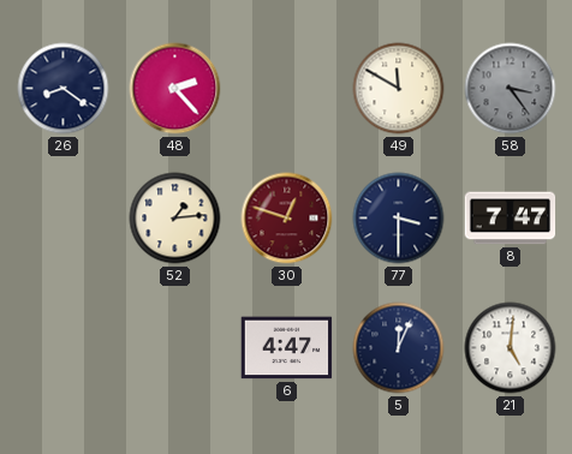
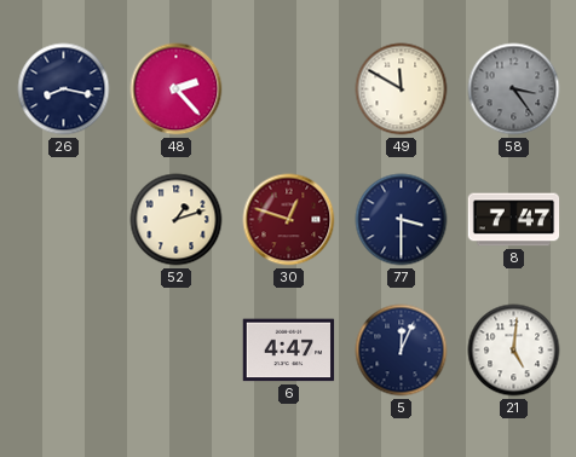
26: 8:21 -> 8:17 (64, 89)
52: 1:14 -> 1:12 (177, 220)
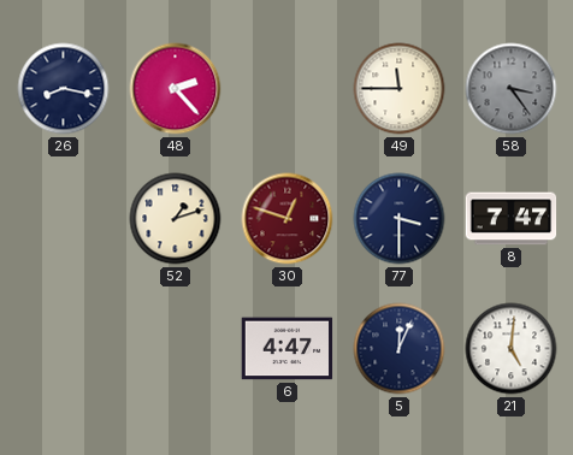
49: 11:50 -> 11:45 (400, 89)
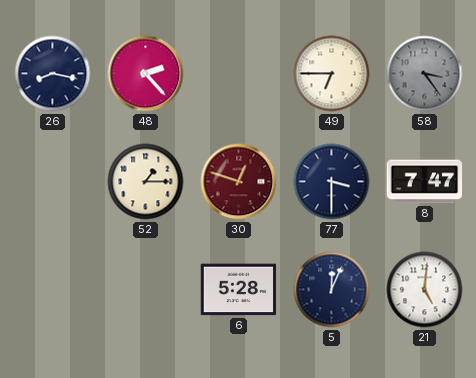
49: 11:45 -> 6:45 (332, 74)
52: 1:12 -> 1:15 (146, 182)
6: 4:47 -> 5:28 (239, 290)
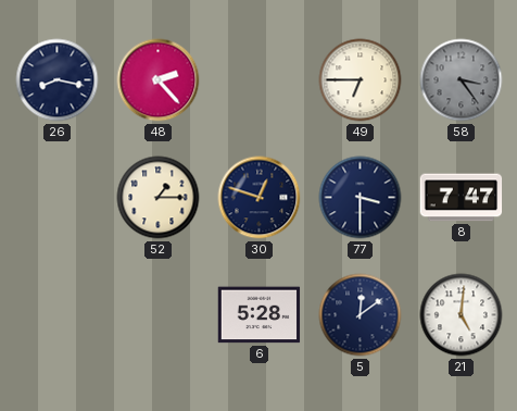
30 dial: burgundy -> navy (260, 198)
5: 12:04 -> 12:09 (361, 315)
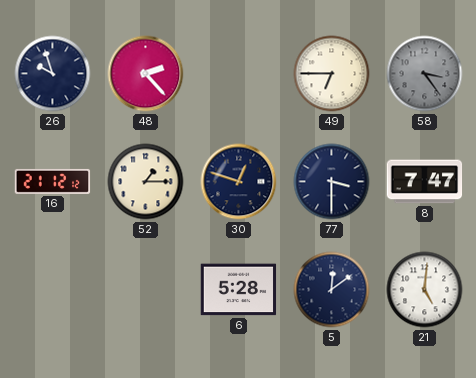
26: 8:17 -> 9:57 (53, 74)
16: none -> 21:12 (53, 181)
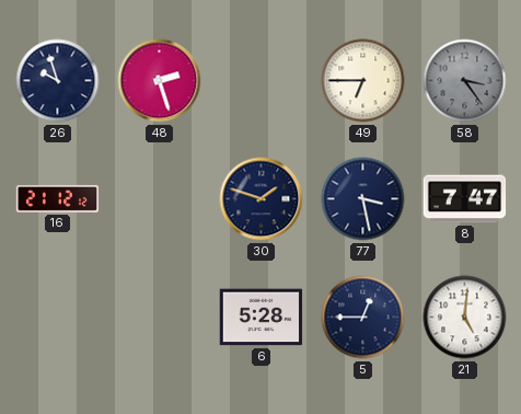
48: 2:23 -> 2:27 (160, 81)
52: 1:15 -> none (146, 182)
30: 12:48 -> 1:48 (262, 199)
77: 3:30 -> 3:28 (363, 199)
5: 12:09 -> 12:45 (363, 318)
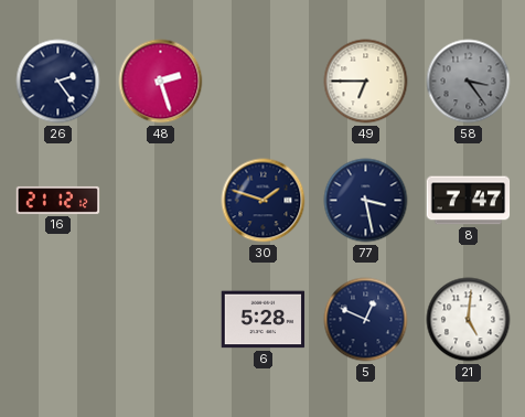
26: 9:57 -> 2:24 (58, 82)
5: 12:45 -> 12:49 (366, 320)
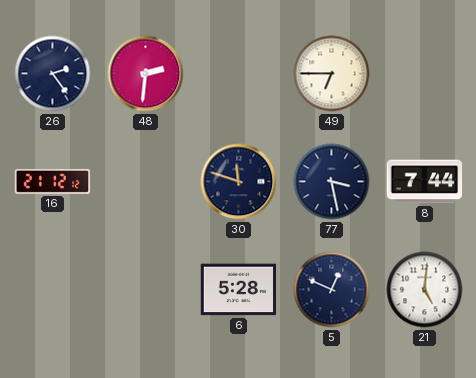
48: 2:27 -> 2:31 (146, 74)
58: 3:24 -> none (469, 82)
30: 1:48 -> 11:48 (239, 182)
8: 7:47 -> 7:44 (425, 182)
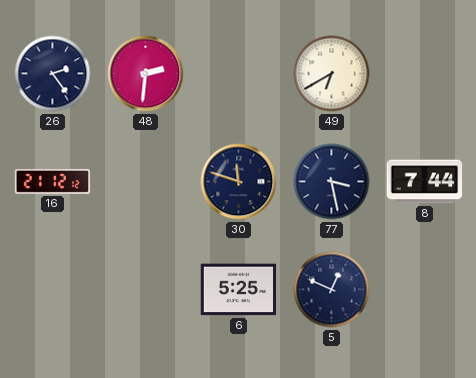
49: 6:45 -> 6:40 (332, 74)
6: 5:28 -> 5:25 (239, 290)
21: 5:01 -> none (425, 290)
